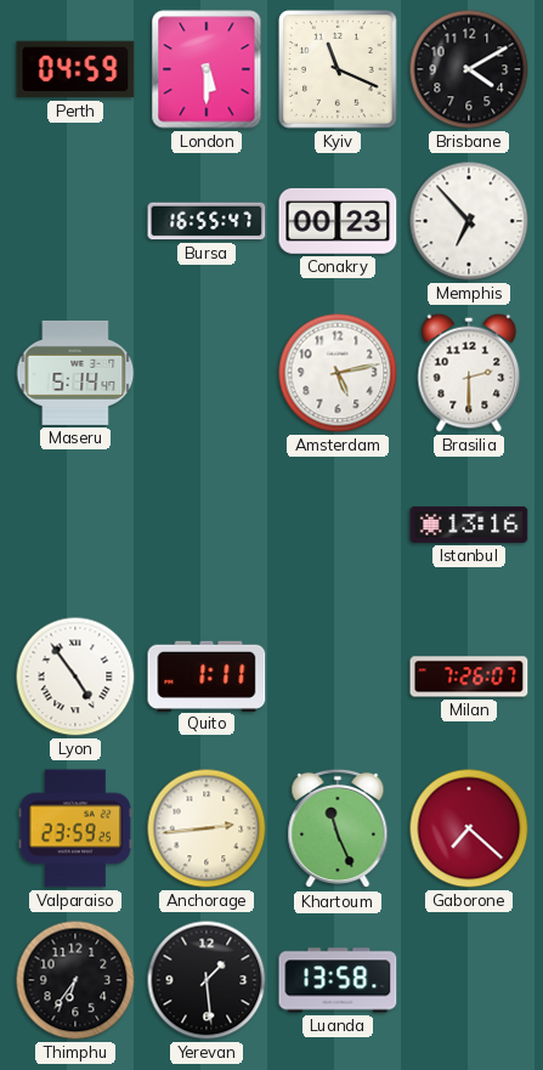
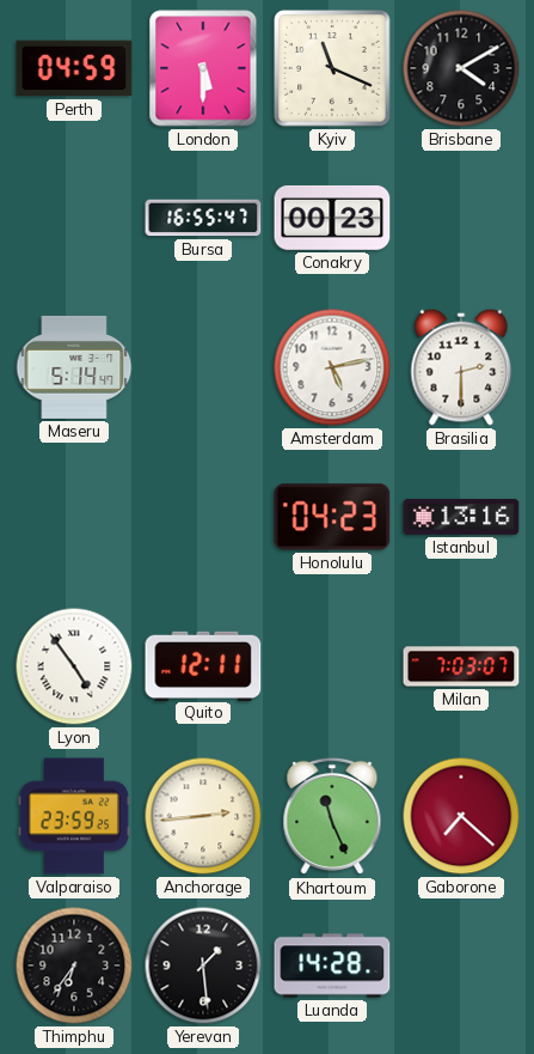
Memphis: 6:53 -> none (469, 221)
Honolulu: none -> 04:23 (332, 517)
Quito: 1:11 -> 12:11 (203, 665)
Milan: 7:26 -> 7:03 (461, 666)
Luanda: 13:58 -> 14:28 (332, 965)
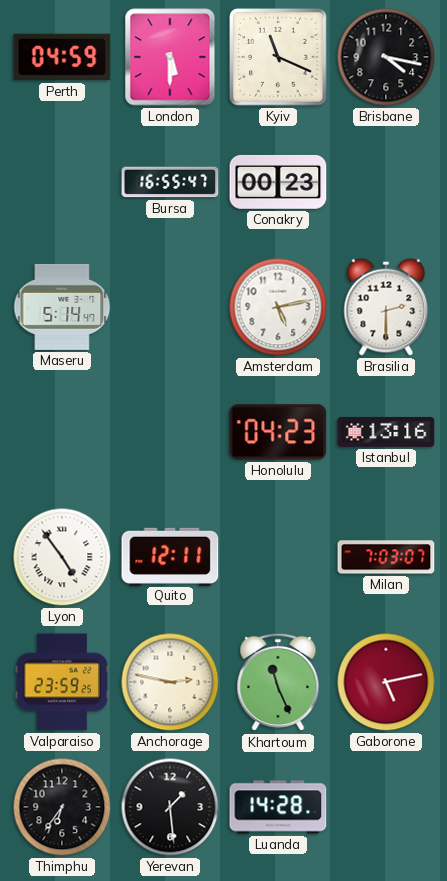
Brisbane: 4:10 -> 4:17 (386, 57)
Anchorage: 2:44 -> 2:47 (170, 682)
Gaborone: 7:22 -> 5:13 (386, 682)
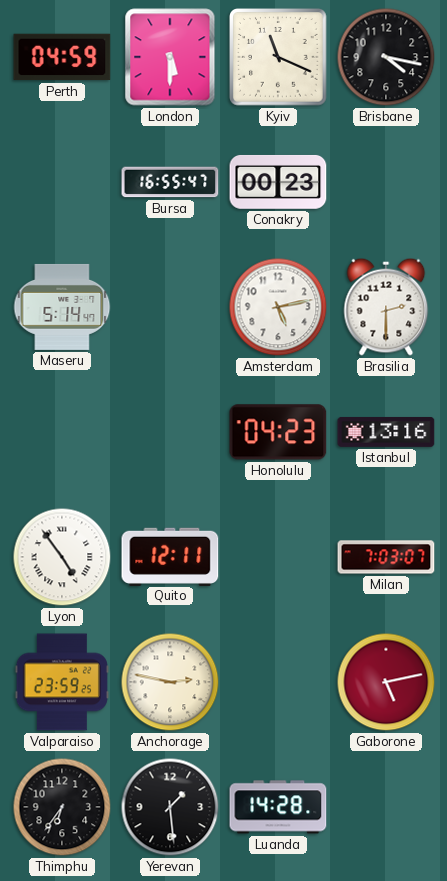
Khartoum: 11:26 -> none (278, 682)
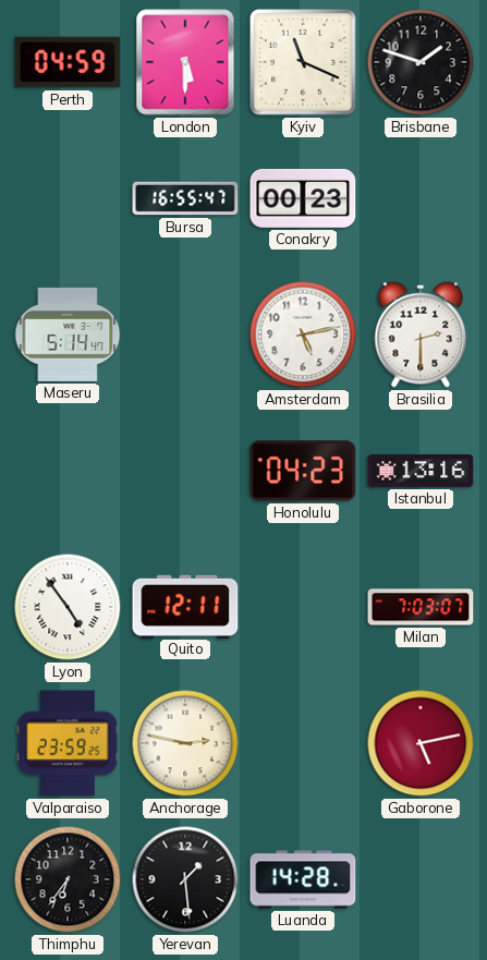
Brisbane: 4:17 -> 1:48 (421, 62)
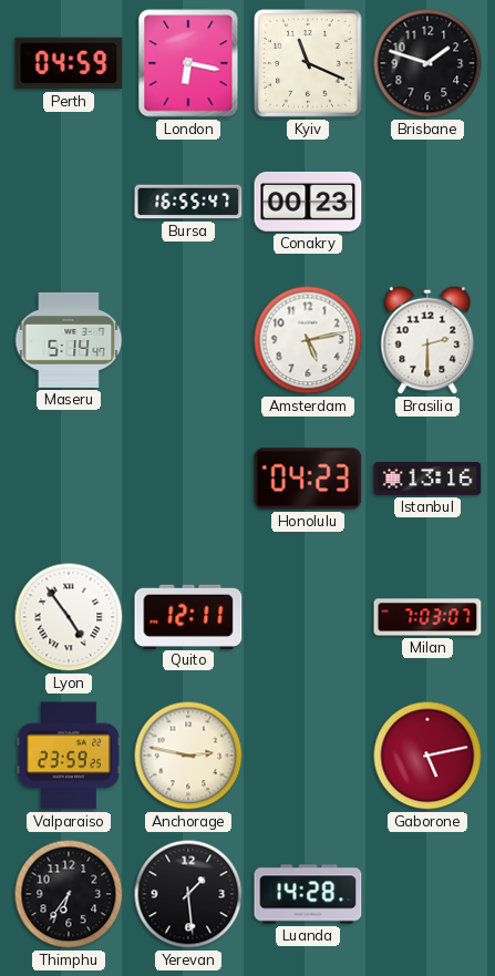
London: 5:30 -> 6:17 (188, 63)
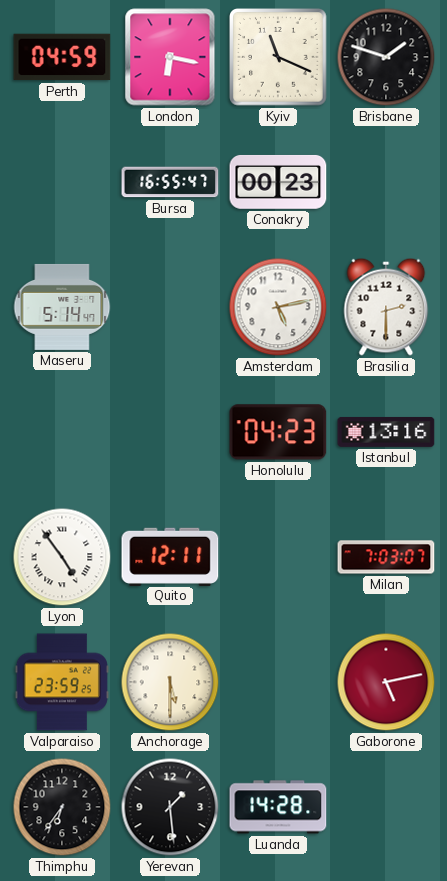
Anchorage: 2:47 -> 5:30 (170, 682)
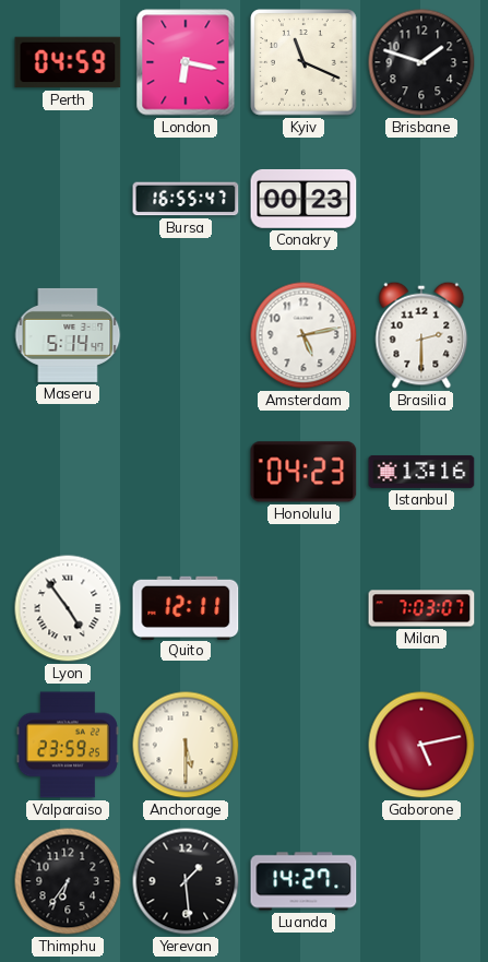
Luanda: 14:28 -> 14:27 (303, 881)
